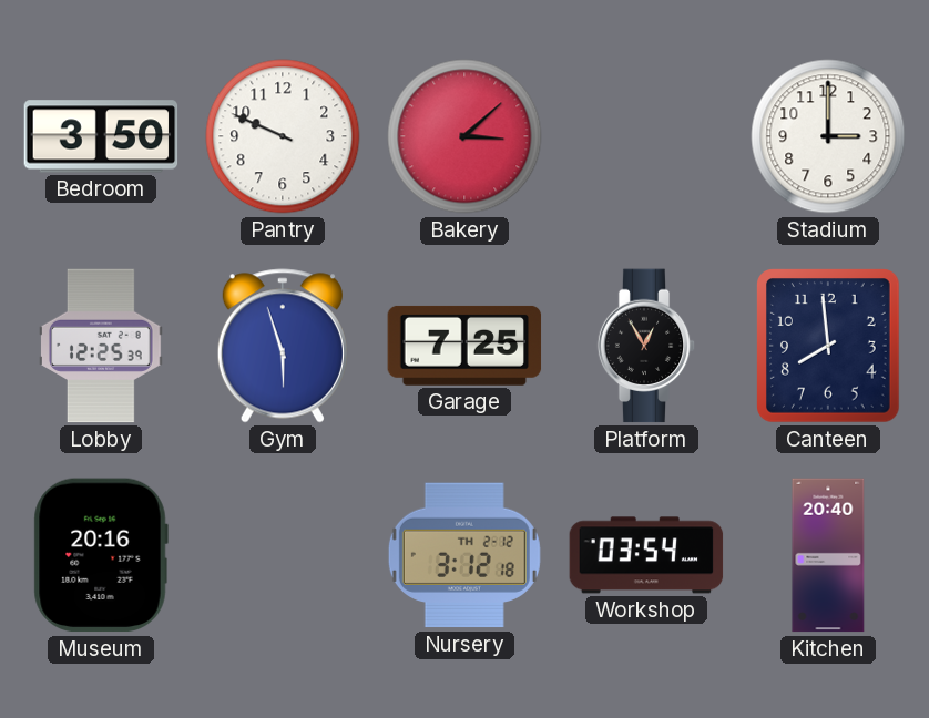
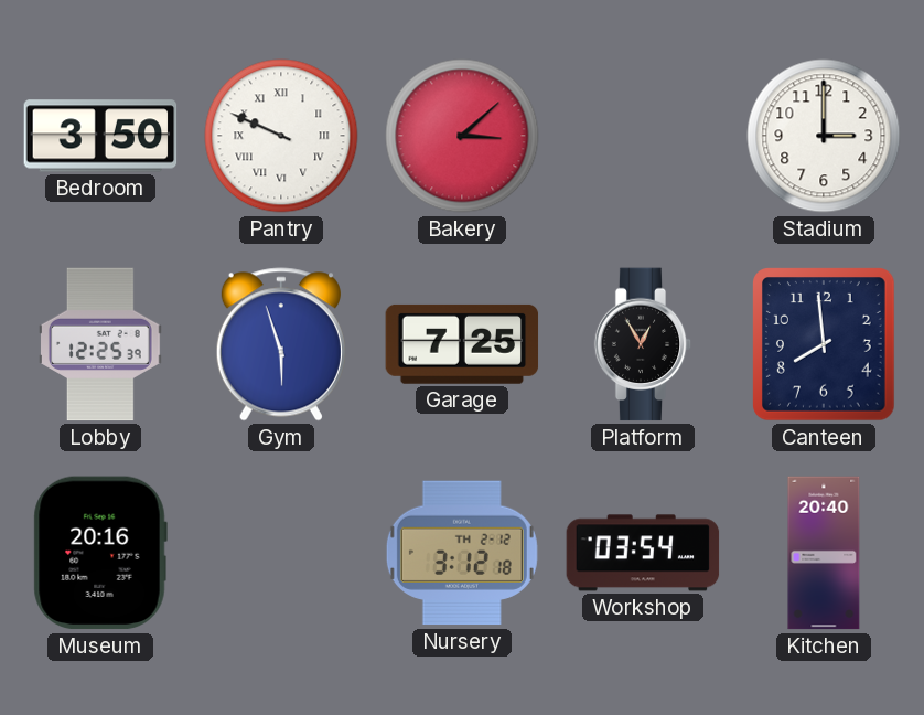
Pantry numerals: Arabic -> Roman (281, 136)
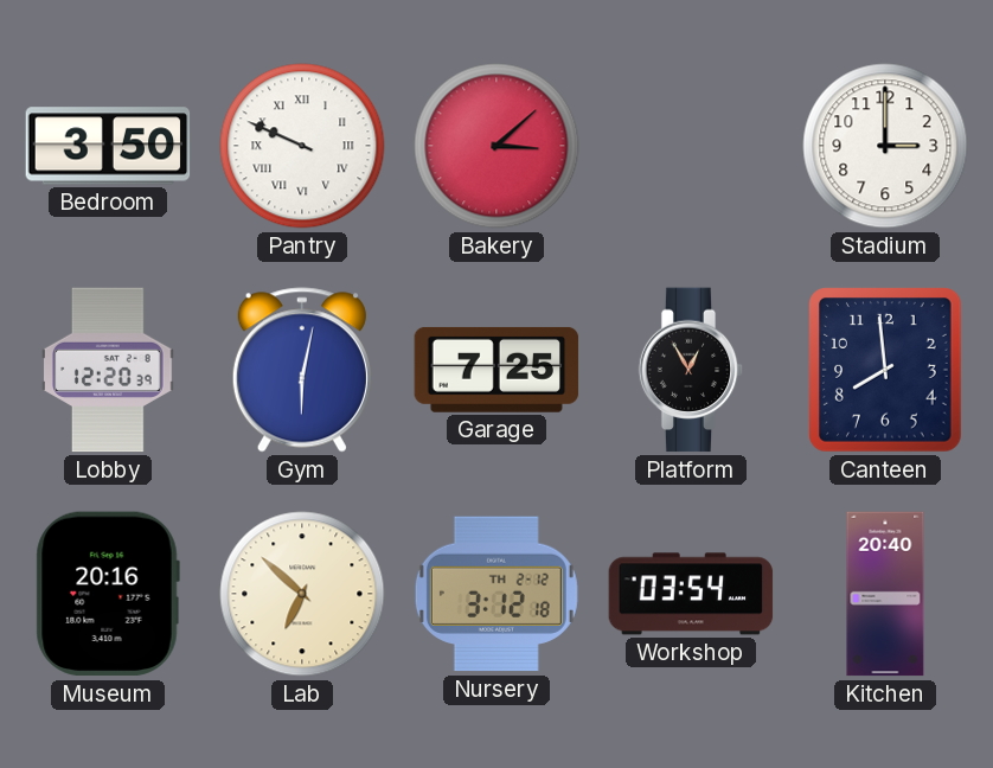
Lobby: 12:25 -> 12:20 (109, 370)
Gym: 5:57 -> 6:02 (302, 370)
Lab: none -> 6:52 (302, 594)
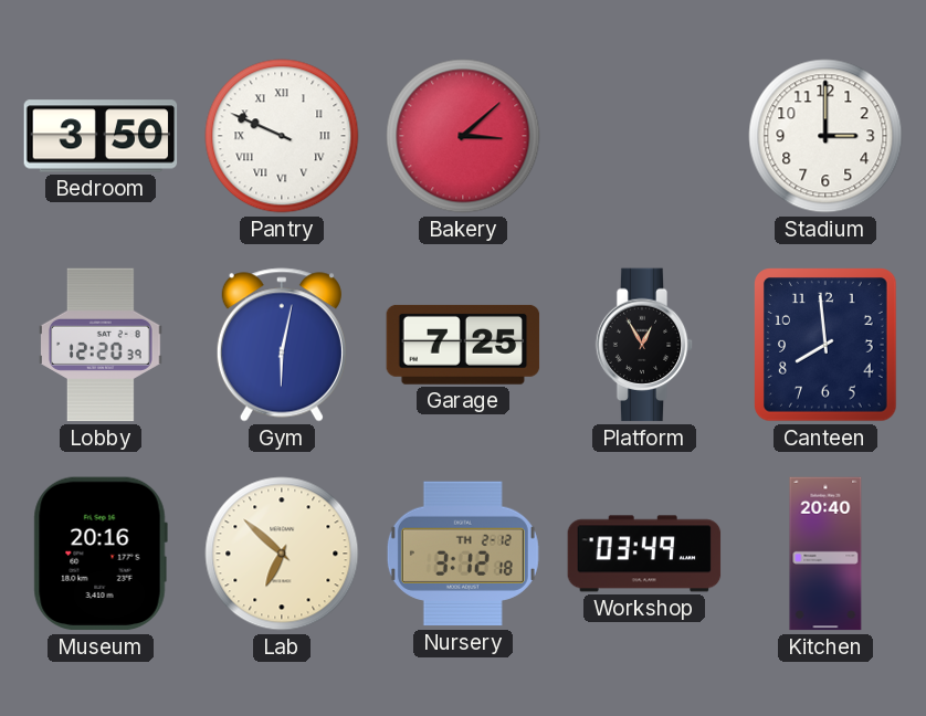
Workshop: 03:54 -> 03:49 (644, 554)
